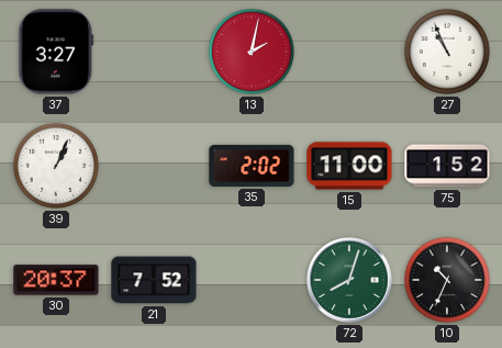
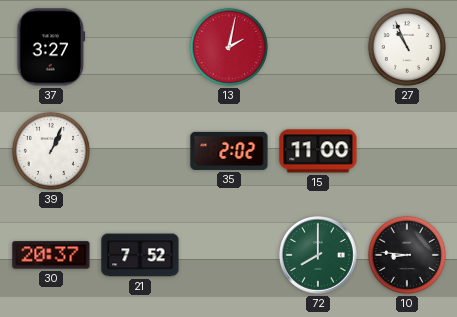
75: 1:52 -> none (447, 166)
72: 8:03 -> 8:00 (318, 255)
10: 10:34 -> 8:46 (407, 255)
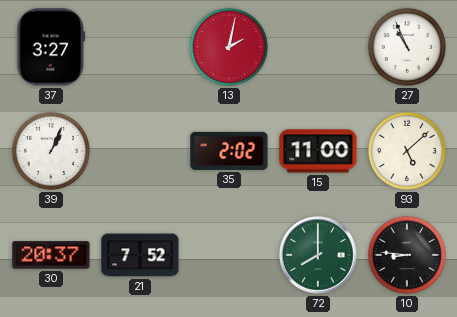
93: none -> 5:08 (407, 151)
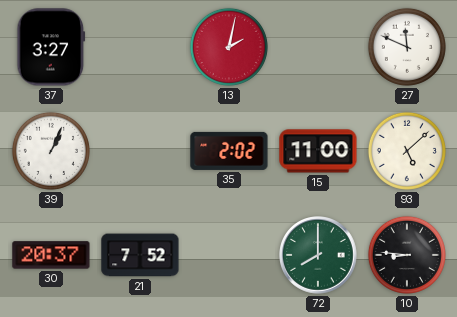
27: 10:56 -> 11:49 (407, 47)
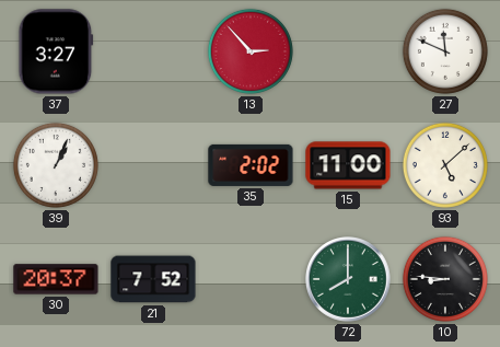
13: 2:02 -> 2:53 (251, 51)
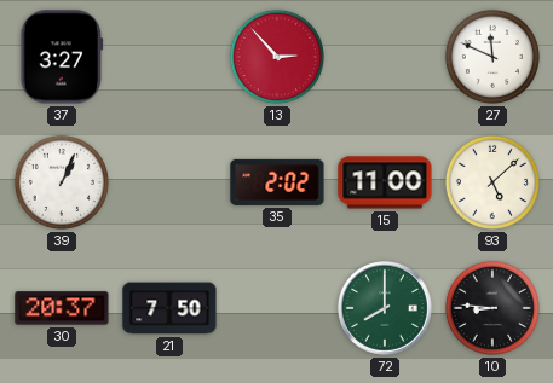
21: 7:52 -> 7:50 (169, 308)
